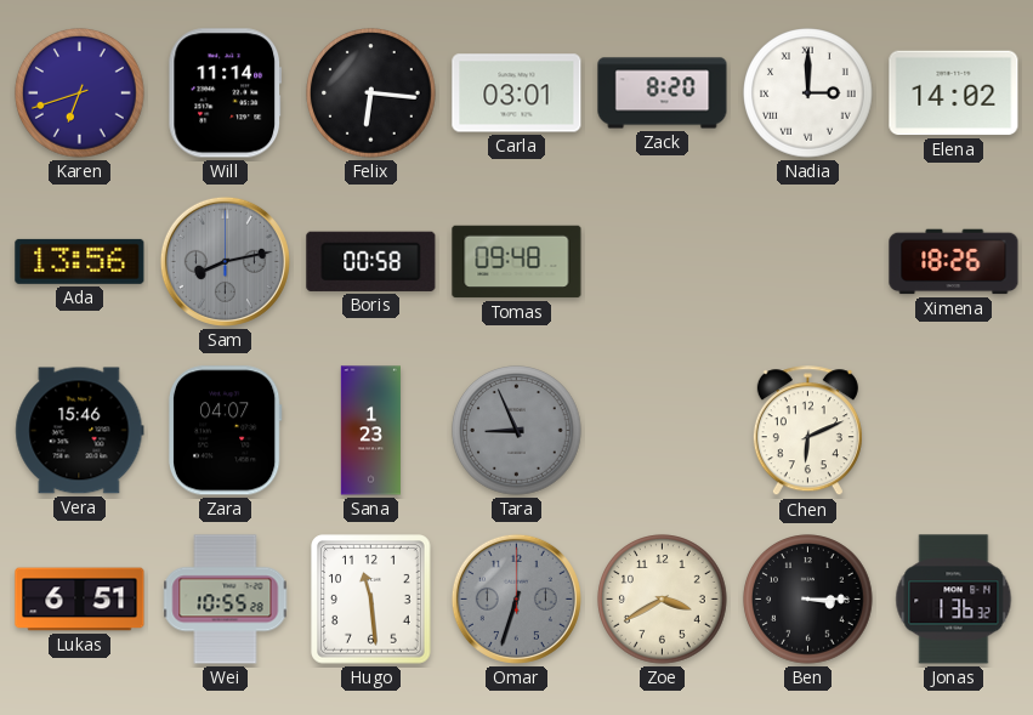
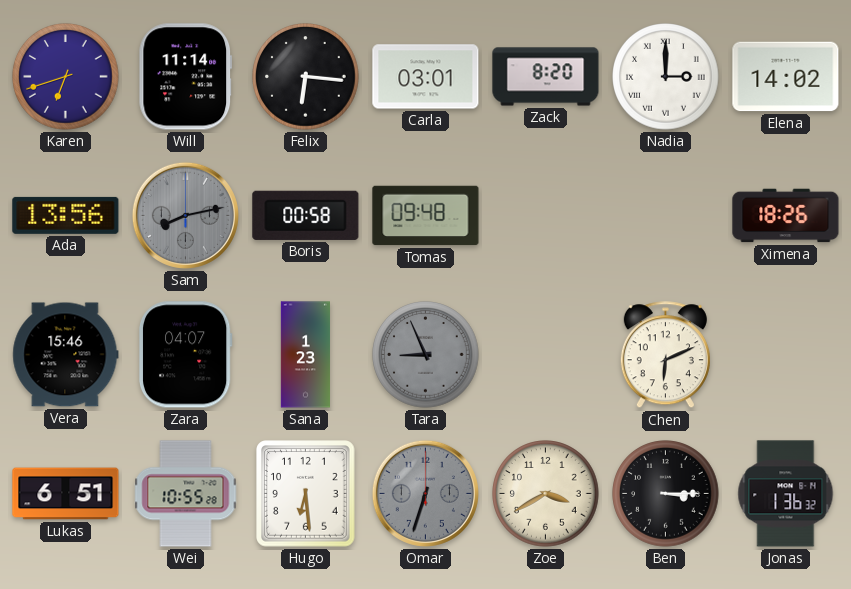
Hugo: 11:29 -> 6:29 (306, 494)
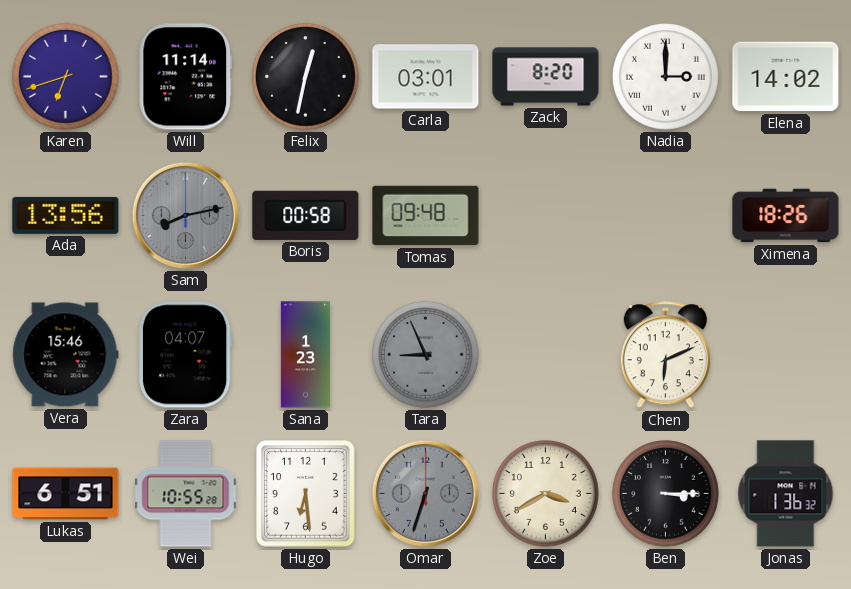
Felix: 6:16 -> 12:32 (306, 77)
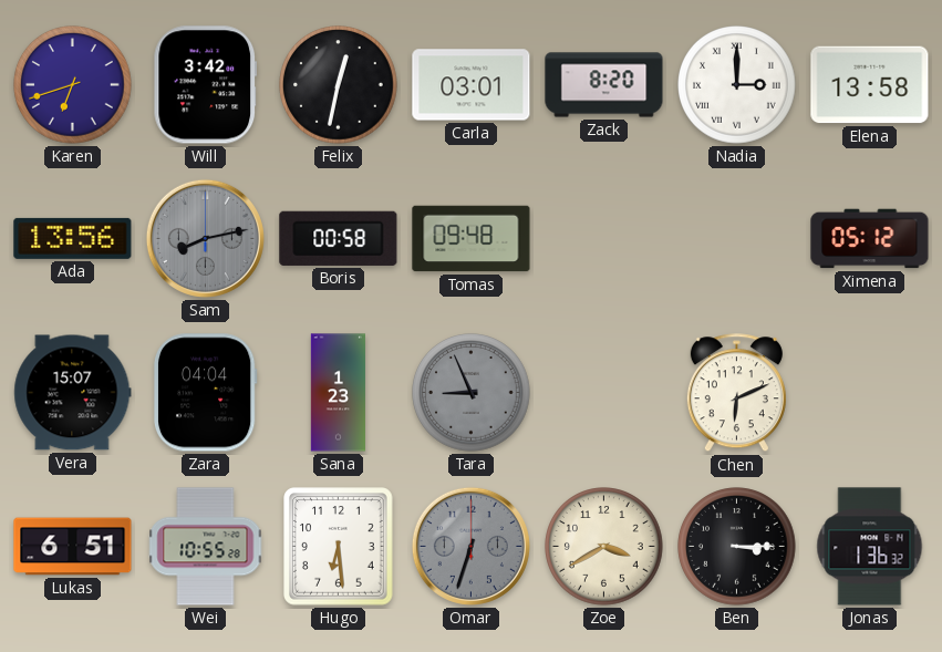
Will: 11:14 -> 3:42 (206, 85)
Elena: 14:02 -> 13:58 (870, 85)
Ximena: 18:26 -> 05:12 (870, 239)
Vera: 15:46 -> 15:07 (73, 393)
Zara: 04:07 -> 04:04 (205, 393)
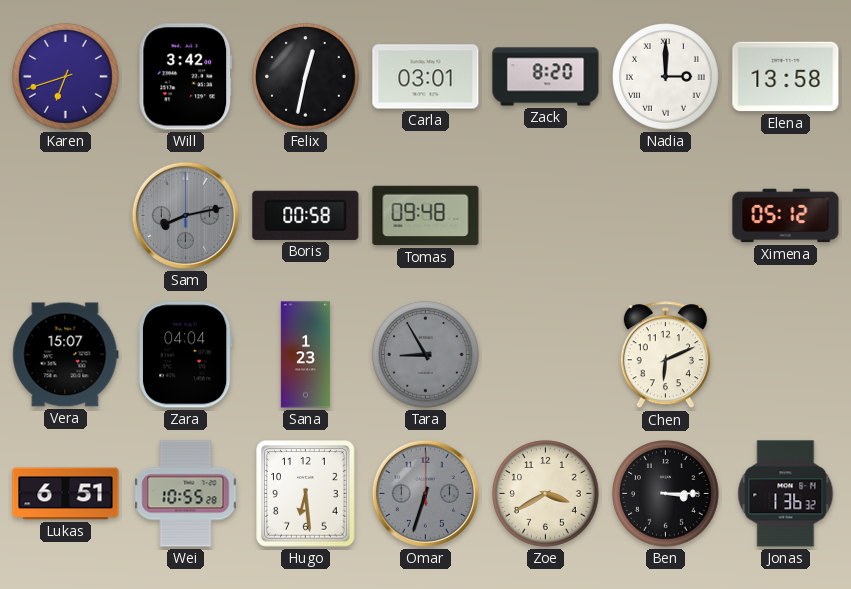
Ada: 13:56 -> none (73, 238)
Tara: 8:56 -> 8:55 (426, 355)
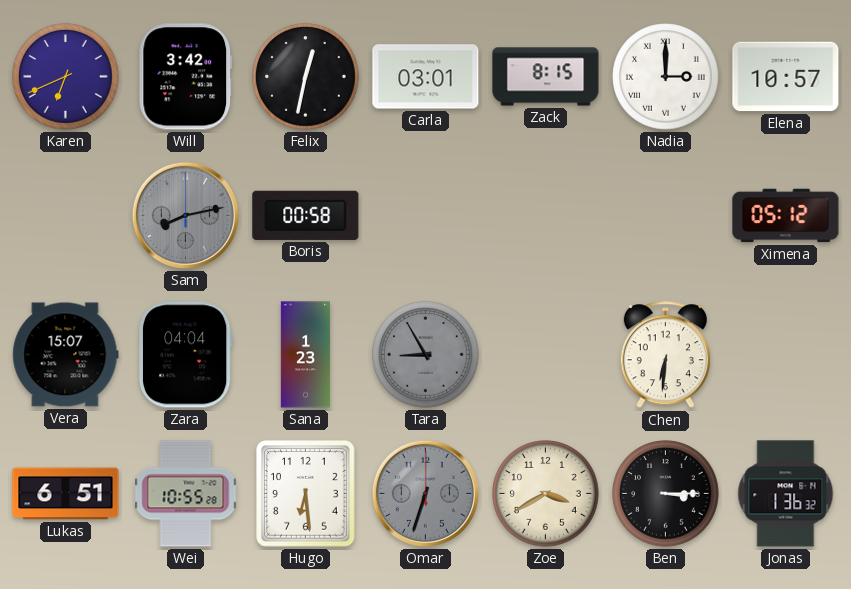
Karen: 6:42 -> 6:41 (66, 77)
Zack: 8:20 -> 8:15 (546, 77)
Elena: 13:58 -> 10:57 (786, 77)
Tomas: 09:48 -> none (426, 216)
Chen: 6:11 -> 6:31 (665, 355)
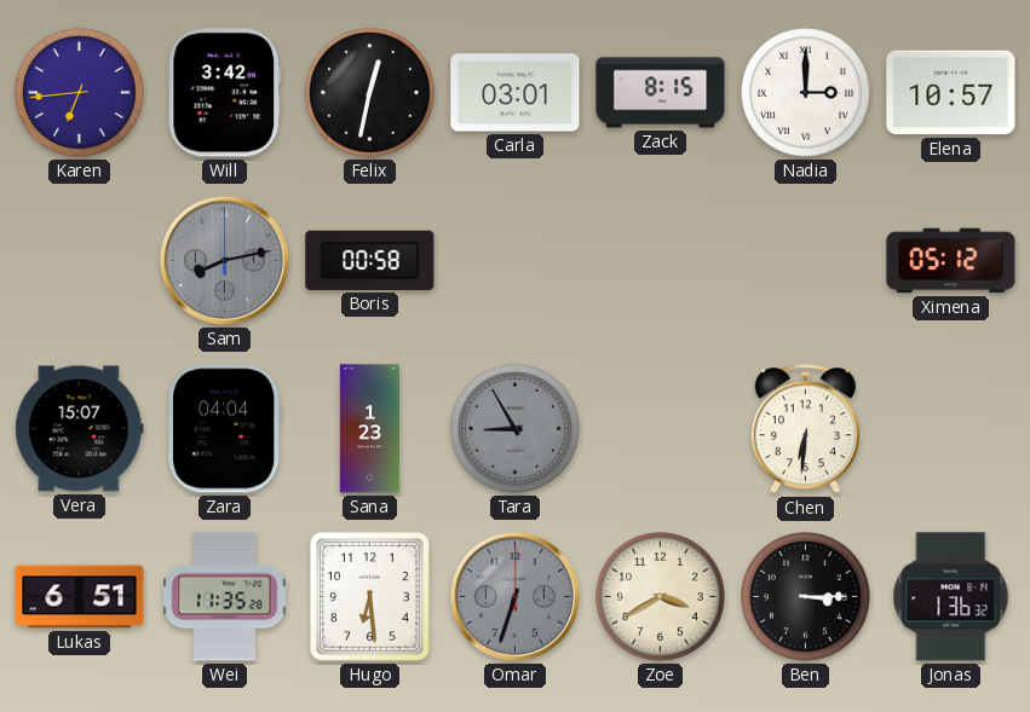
Karen: 6:41 -> 6:44 (80, 93)
Wei: 10:55 -> 11:35 (225, 597)
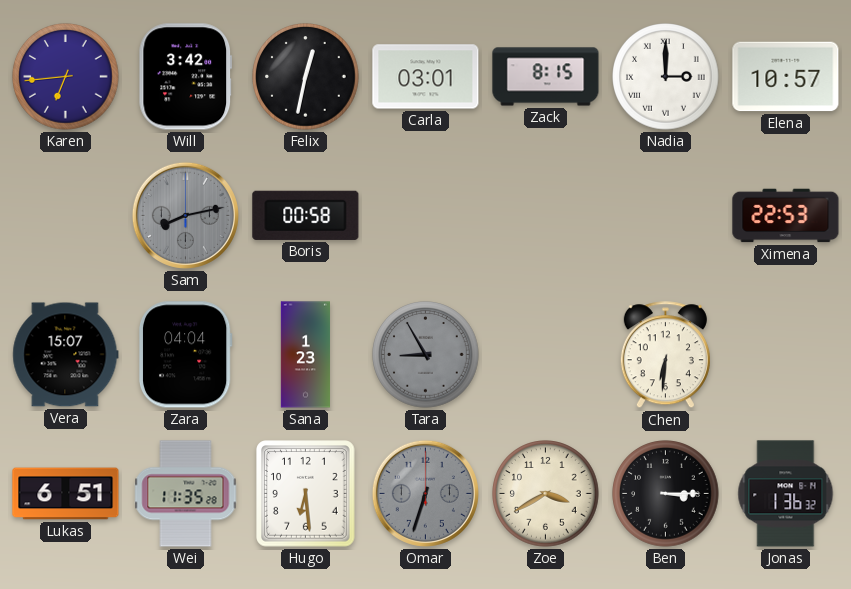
Ximena: 05:12 -> 22:53 (786, 216)
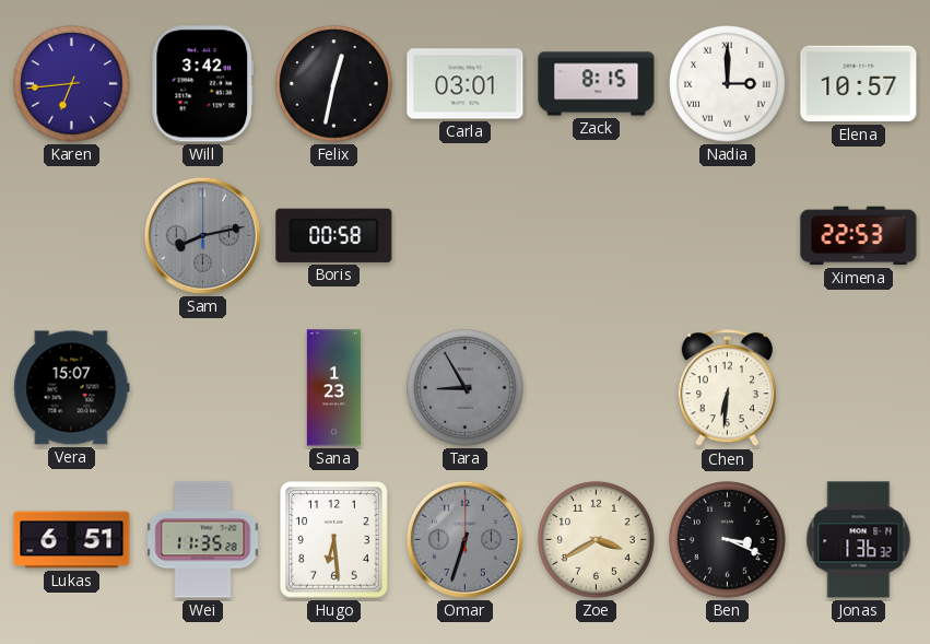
Zara: 04:04 -> none (185, 355)
Ben: 3:15 -> 3:19 (728, 540)
